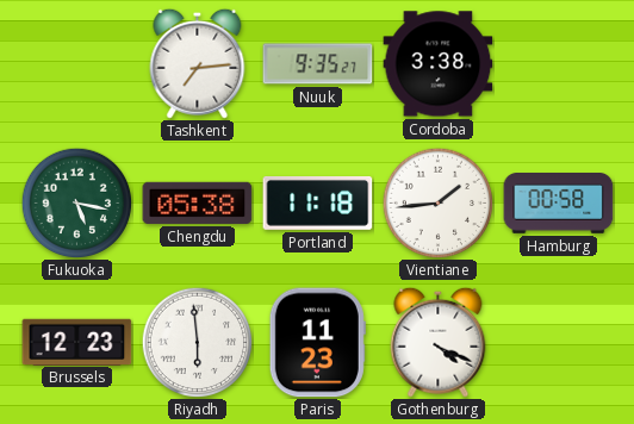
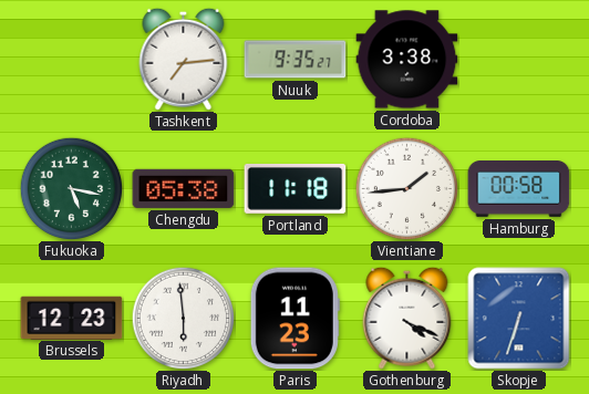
Skopje: none -> 6:33 (519, 319)
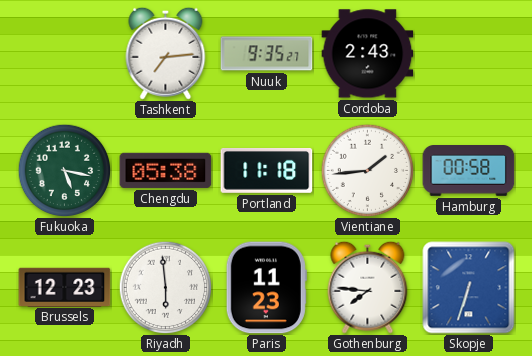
Cordoba: 3:38 -> 2:43 (368, 54)
Gothenburg: 4:19 -> 7:46 (368, 287)
